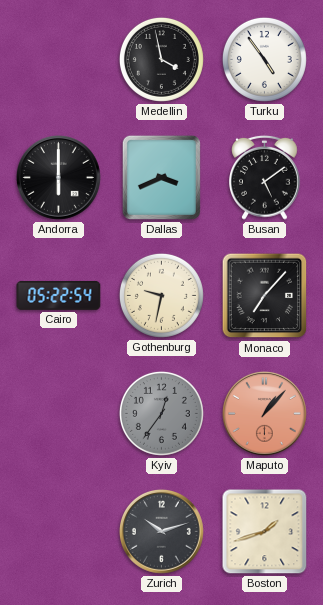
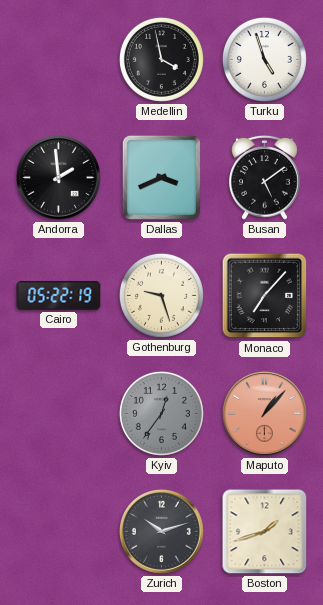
Turku: 4:54 -> 4:57 (264, 59)
Andorra: 6:00 -> 1:59 (58, 177)
Cairo: 05:22:54 -> 05:22:19 (59, 296)
Gothenburg: 9:32 -> 9:27 (161, 295)
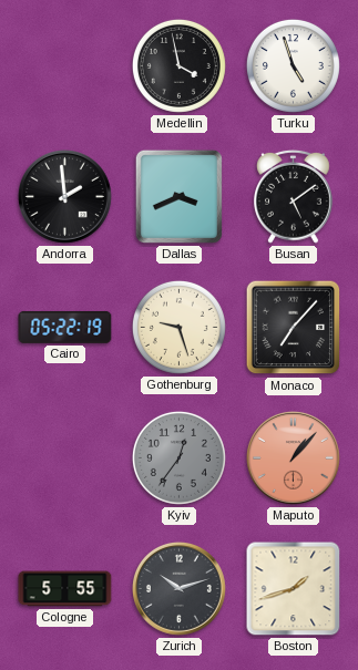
Cologne: none -> 5:55 (65, 589)
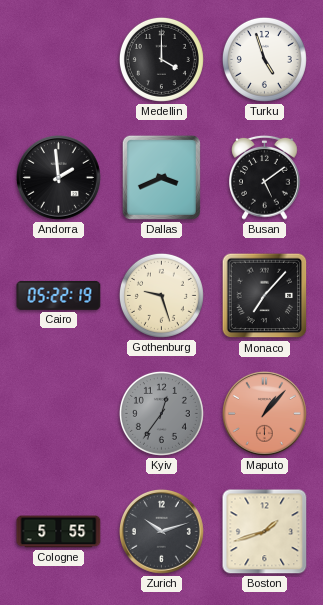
Medellin: 3:58 -> 4:00 (161, 59)
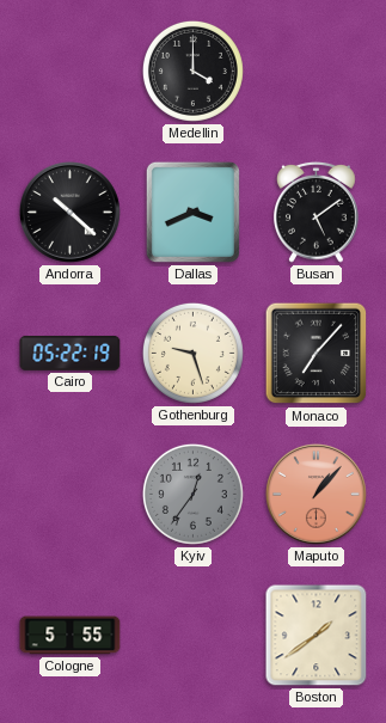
Turku: 4:57 -> none (264, 59)
Andorra: 1:59 -> 10:22 (69, 212)
Zurich: 10:12 -> none (161, 531)
Boston: 1:42 -> 1:39 (317, 636)
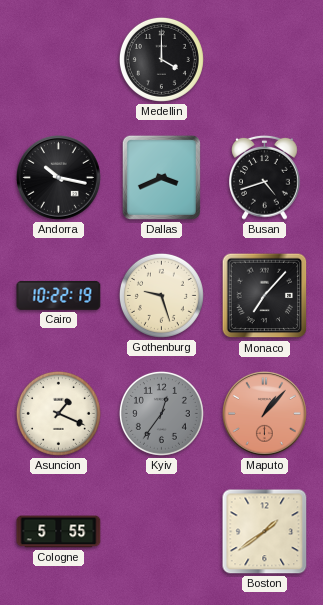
Andorra: 10:22 -> 10:17 (58, 177)
Busan: 5:09 -> 4:42 (265, 177)
Cairo: 05:22 -> 10:22 (59, 296)
Asuncion: none -> 1:19 (58, 413)
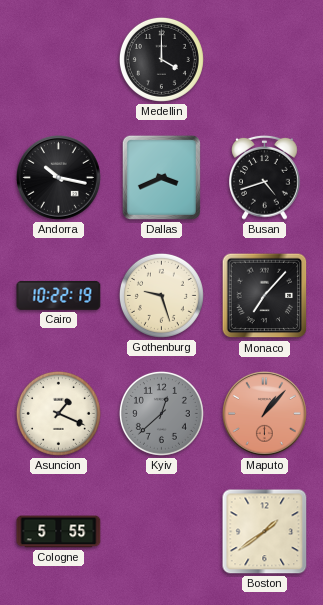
Kyiv: 12:36 -> 12:38 (161, 413)
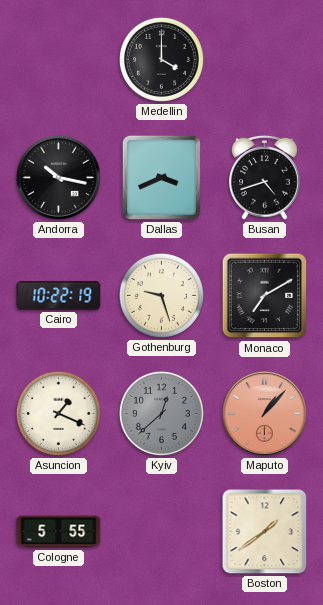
Monaco: 7:07 -> 7:10 (265, 296)
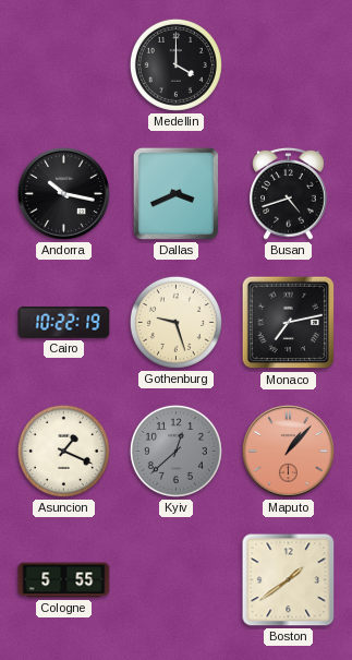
Monaco: 7:10 -> 7:13 (289, 323)
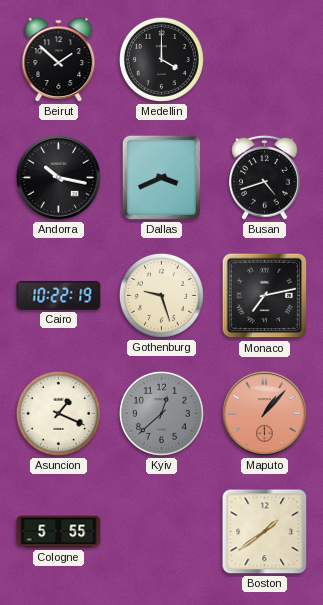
Beirut: none -> 1:52 (59, 60)
